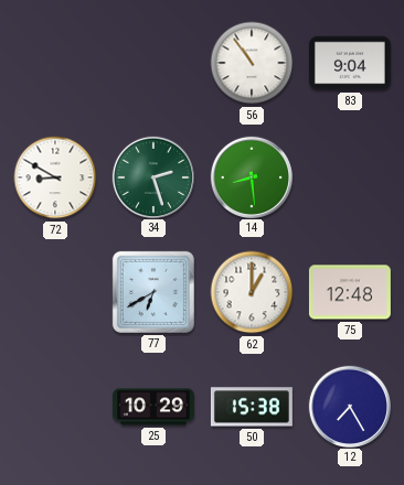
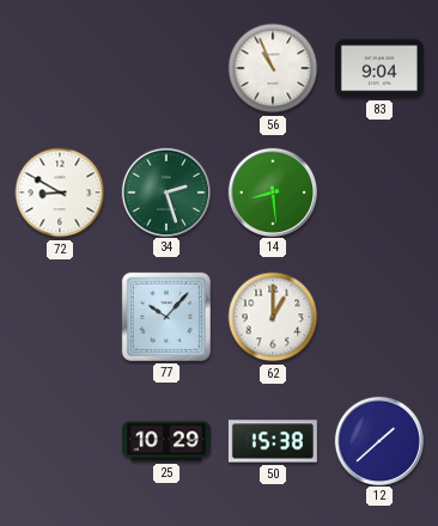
56: 10:54 -> 10:56 (273, 68)
77: 6:40 -> 10:07 (166, 317)
75: 12:48 -> none (350, 292)
12: 7:25 -> 1:38 (378, 440)
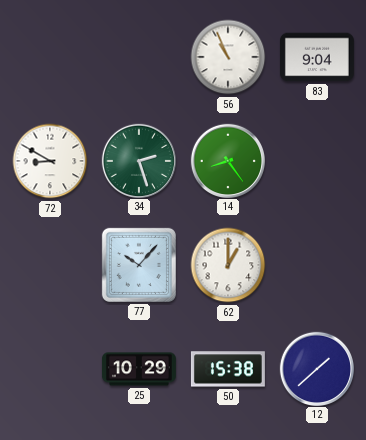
14: 8:29 -> 8:24 (227, 160)
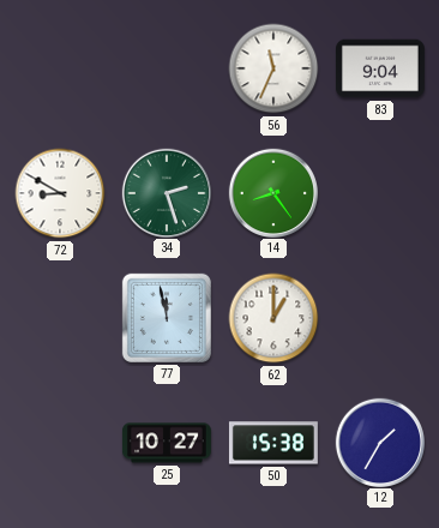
56: 10:56 -> 11:34 (273, 68)
77: 10:07 -> 11:58 (167, 318)
25: 10:29 -> 10:27 (167, 443)
12: 1:38 -> 1:35 (379, 442)
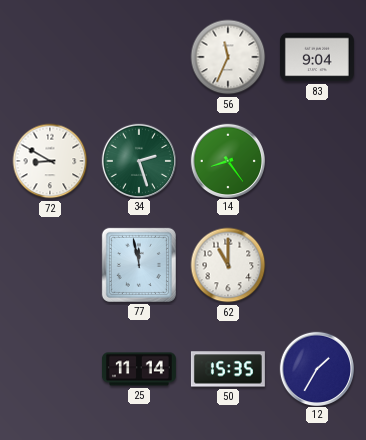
62: 1:00 -> 11:00 (228, 265)
25: 10:27 -> 11:14 (139, 369)
50: 15:38 -> 15:35 (228, 369)
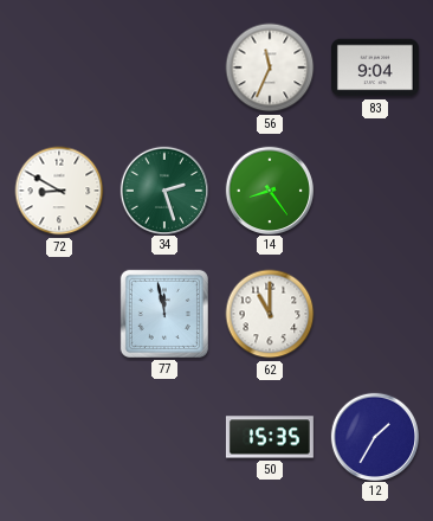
25: 11:14 -> none (139, 369)
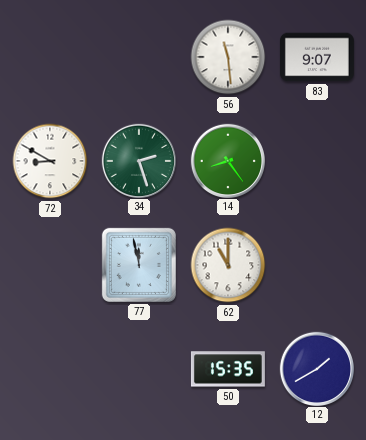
56: 11:34 -> 11:29 (228, 57)
83: 9:04 -> 9:07 (317, 57)
12: 1:35 -> 1:40 (316, 368)
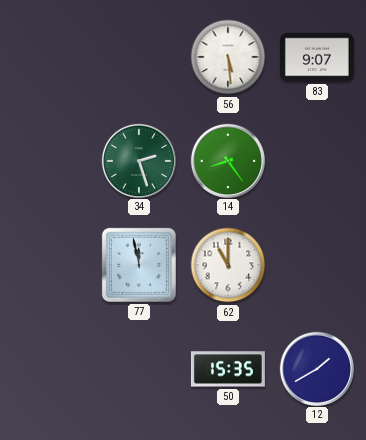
56: 11:29 -> 5:29 (228, 57)
72: 8:50 -> none (50, 161)
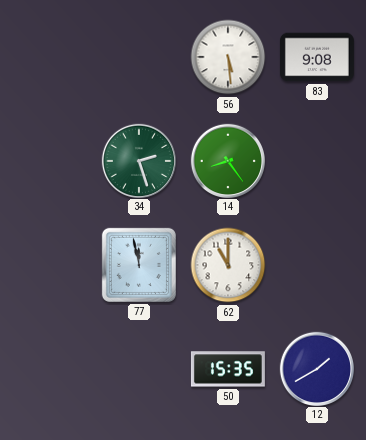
83: 9:07 -> 9:08 (317, 57)
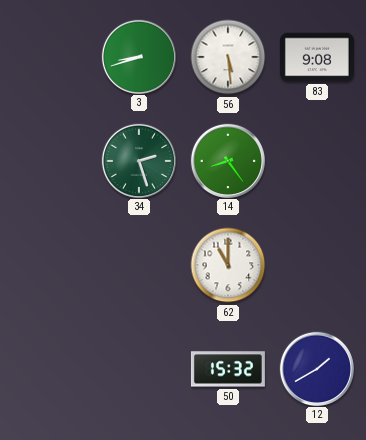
3: none -> 8:42 (138, 56)
77: 11:58 -> none (139, 265)
50: 15:35 -> 15:32 (228, 369)
